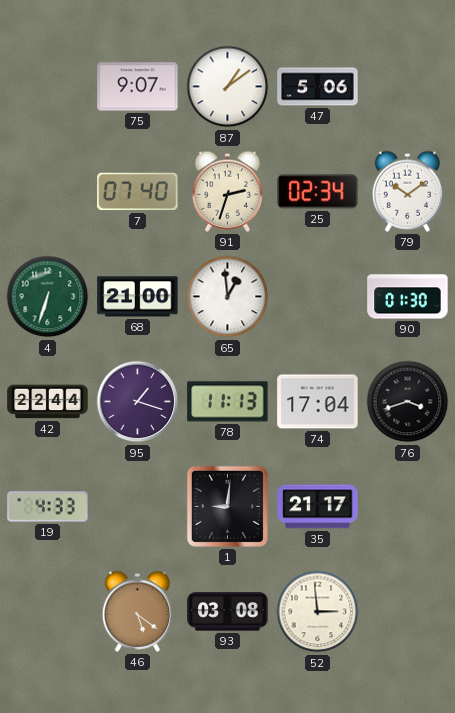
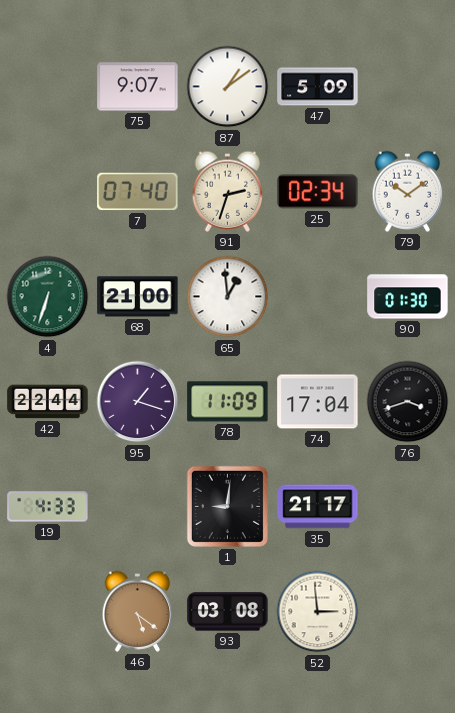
47: 5:06 -> 5:09 (318, 87)
78: 11:13 -> 11:09 (228, 402)
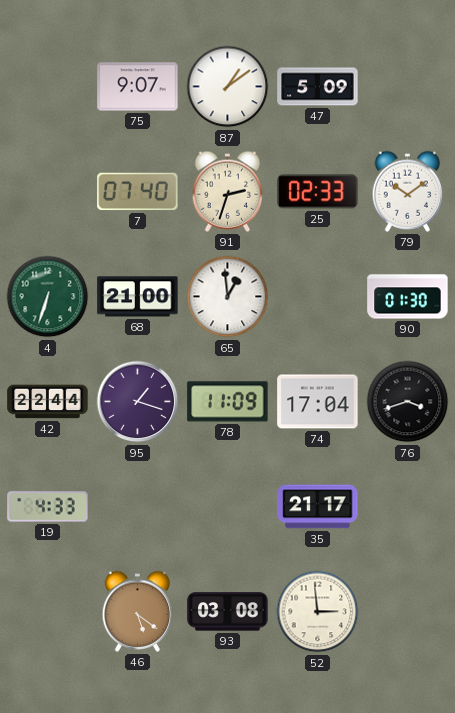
25: 02:34 -> 02:33 (318, 192)
1: 9:01 -> none (227, 506)
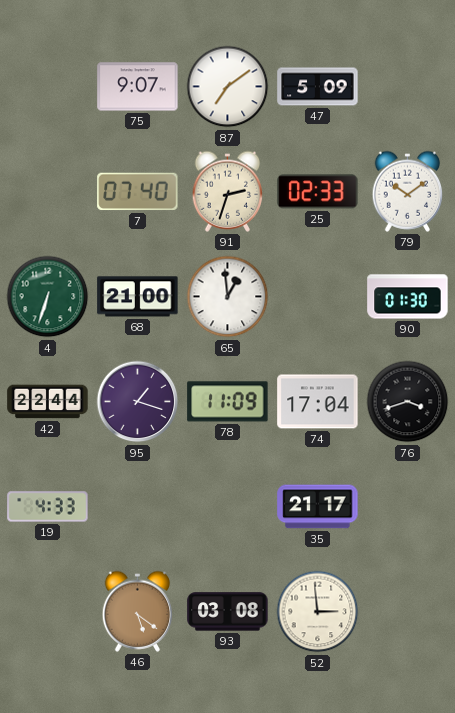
87: 1:09 -> 7:09 (228, 87)
